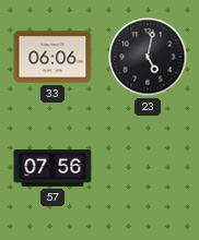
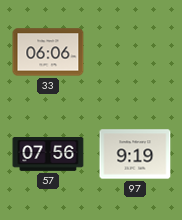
23: 5:02 -> none (148, 57)
97: none -> 9:19 (135, 154)
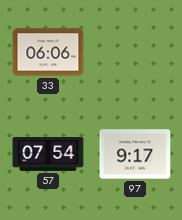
57: 07:56 -> 07:54 (48, 155)
97: 9:19 -> 9:17 (135, 154)
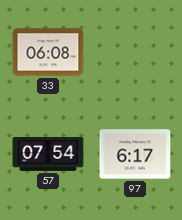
33: 06:06 -> 06:08 (48, 52)
97: 9:17 -> 6:17 (135, 154)
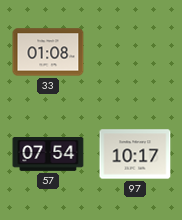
33: 06:08 -> 01:08 (48, 52)
97: 6:17 -> 10:17 (135, 154)
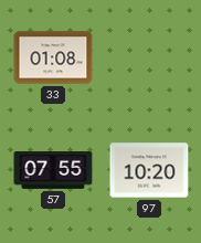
57: 07:54 -> 07:55 (53, 171)
97: 10:17 -> 10:20 (149, 170)
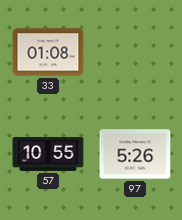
57: 07:55 -> 10:55 (48, 155)
97: 10:20 -> 5:26 (135, 154)
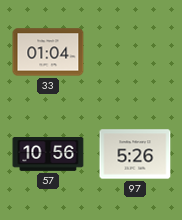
33: 01:08 -> 01:04 (48, 52)
57: 10:55 -> 10:56 (48, 155)
